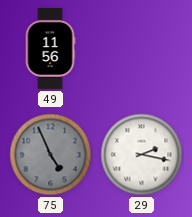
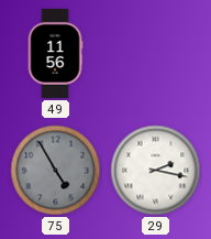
75: 4:56 -> 4:55 (56, 171)
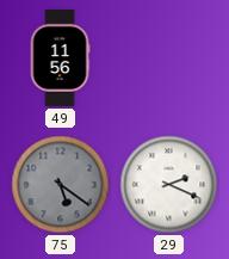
75: 4:55 -> 5:21 (61, 185)
29: 2:17 -> 2:19 (169, 185)
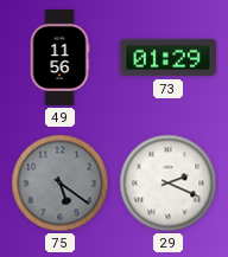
73: none -> 01:29 (167, 58)
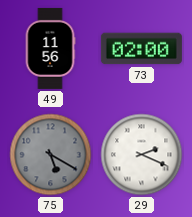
73: 01:29 -> 02:00 (141, 49)
75: 5:21 -> 5:20 (51, 155)
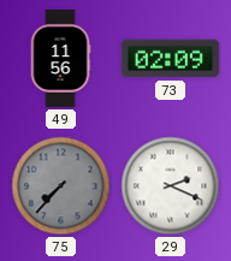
73: 02:00 -> 02:09 (170, 59)
75: 5:20 -> 7:37 (61, 186)
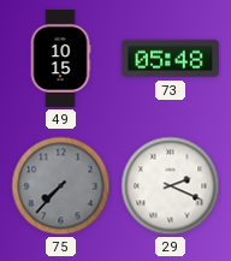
49: 11:56 -> 10:15 (60, 58)
73: 02:09 -> 05:48 (170, 59)
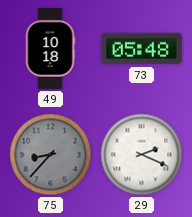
49: 10:15 -> 10:18 (50, 48)
75: 7:37 -> 8:37 (51, 155)
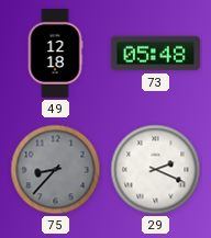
49: 10:18 -> 12:18 (55, 53)
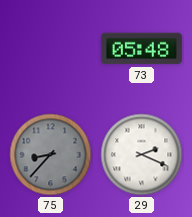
49: 12:18 -> none (55, 53)
